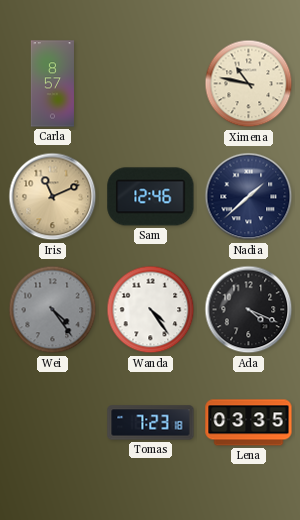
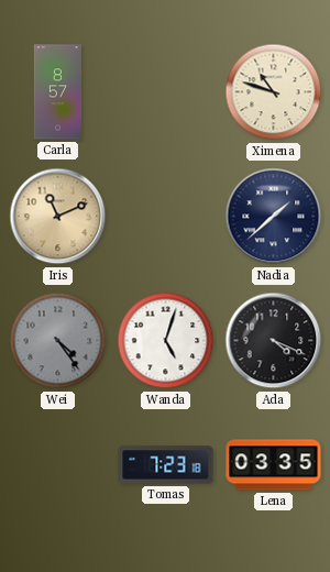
Ximena: 10:47 -> 10:48 (274, 92)
Sam: 12:46 -> none (151, 197)
Wanda: 4:24 -> 5:03 (166, 341)
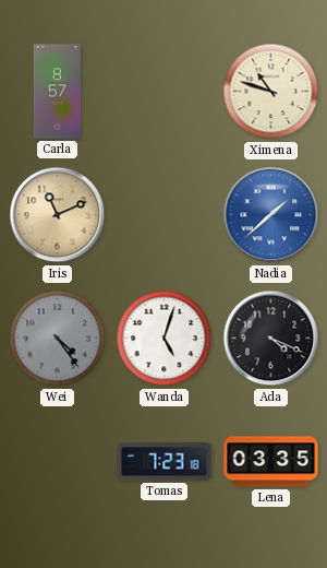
Nadia dial: navy -> blue (271, 215)
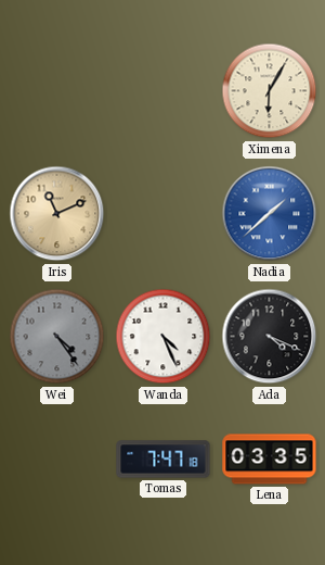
Carla: 8:57 -> none (57, 92)
Ximena: 10:48 -> 6:05 (270, 91)
Wanda: 5:03 -> 4:26 (164, 337)
Tomas: 7:23 -> 7:47 (164, 460)
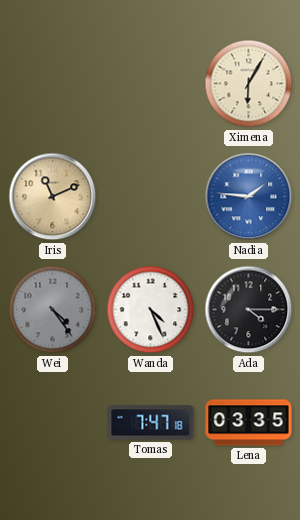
Nadia: 1:38 -> 1:46 (249, 197)
Ada: 4:19 -> 4:15 (249, 310)
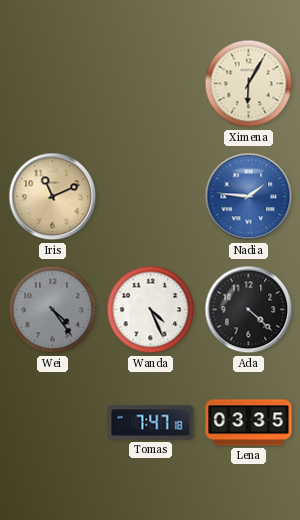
Ada: 4:15 -> 4:22 (249, 310)
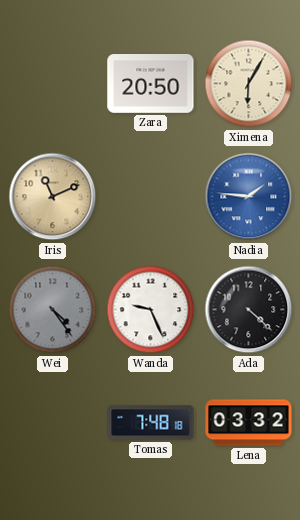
Zara: none -> 20:50 (151, 84)
Wanda: 4:26 -> 9:26 (151, 310)
Tomas: 7:47 -> 7:48 (151, 423)
Lena: 03:35 -> 03:32 (249, 423)
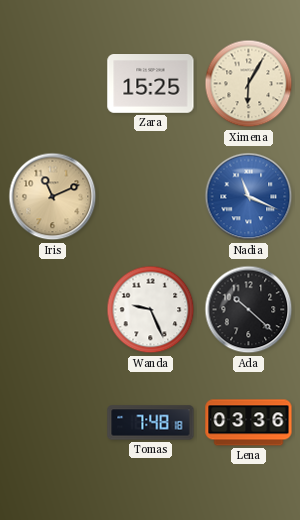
Zara: 20:50 -> 15:25 (151, 84)
Nadia: 1:46 -> 11:19 (249, 197)
Wei: 4:24 -> none (53, 310)
Ada: 4:22 -> 10:22 (249, 310)
Lena: 03:32 -> 03:36 (249, 423)
